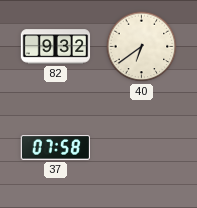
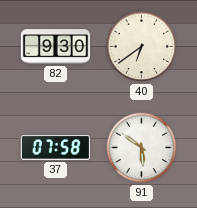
82: 9:32 -> 9:30 (56, 47)
91: none -> 5:51 (142, 148)
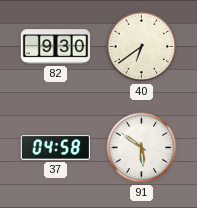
37: 07:58 -> 04:58 (55, 148)
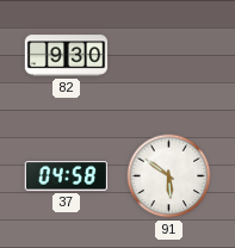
40: 6:39 -> none (142, 47)
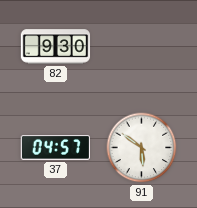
37: 04:58 -> 04:57 (55, 148)
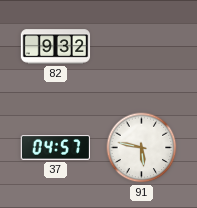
82: 9:30 -> 9:32 (56, 47)
91: 5:51 -> 5:47 (142, 148)
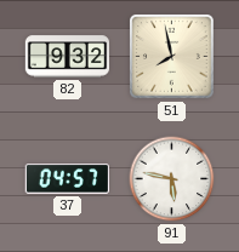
51: none -> 7:58 (172, 57)
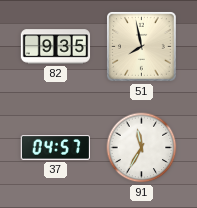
82: 9:32 -> 9:35 (56, 47)
91: 5:47 -> 11:35 (142, 148)
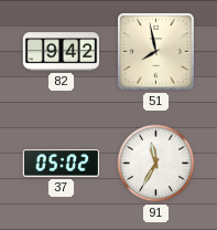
82: 9:35 -> 9:42 (62, 52)
37: 04:57 -> 05:02 (61, 164)
